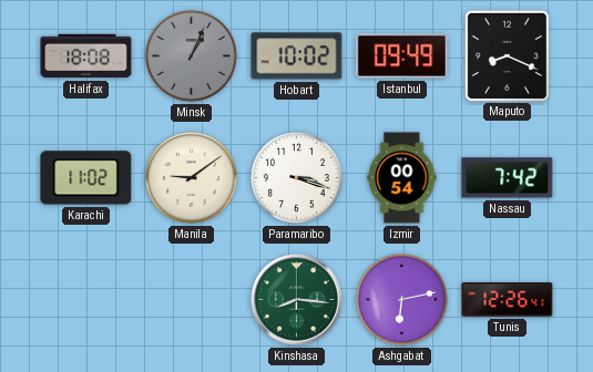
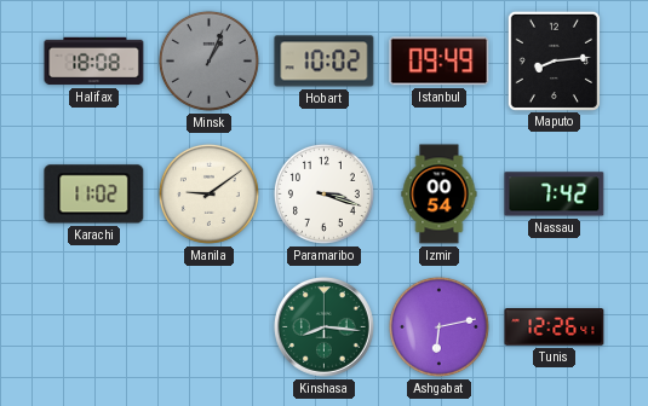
Maputo: 8:19 -> 8:14 (554, 60)
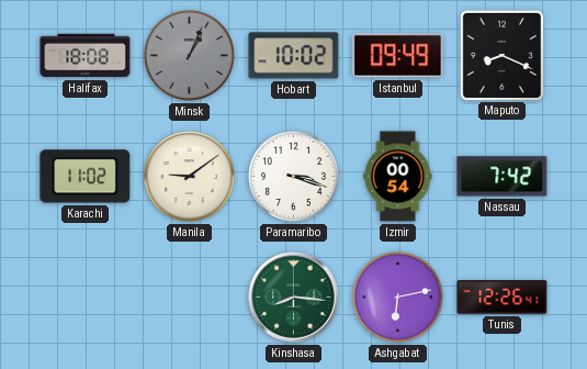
Maputo: 8:14 -> 8:19 (501, 55)
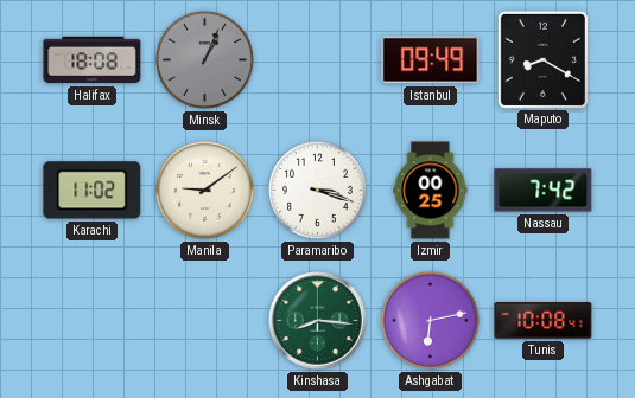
Hobart: 10:02 -> none (294, 56)
Maputo: 8:19 -> 8:20 (542, 59)
Izmir: 00:54 -> 00:25 (431, 191)
Tunis: 12:26 -> 10:08 (544, 321)
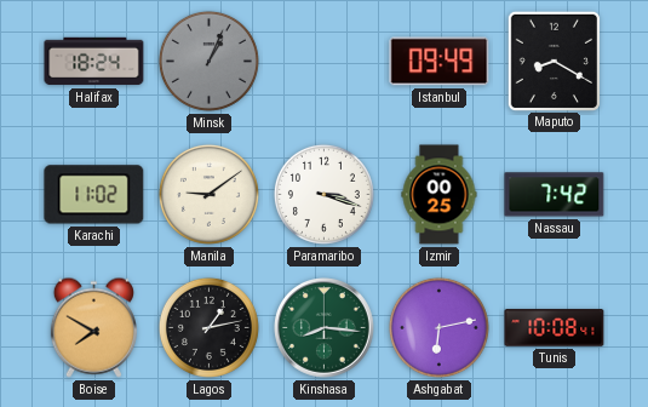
Halifax: 18:08 -> 18:24 (94, 62)
Boise: none -> 7:50 (93, 327)
Lagos: none -> 1:13 (208, 327)
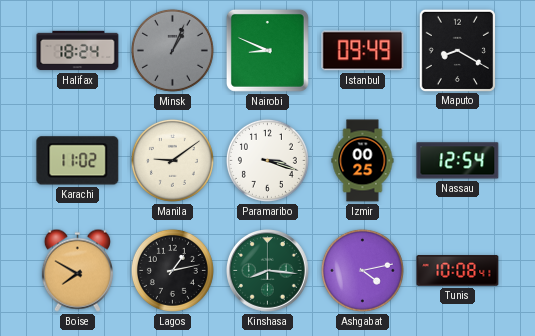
Nairobi: none -> 8:49 (267, 50)
Nassau: 7:42 -> 12:54 (458, 161)
Ashgabat: 6:13 -> 4:13 (362, 270)
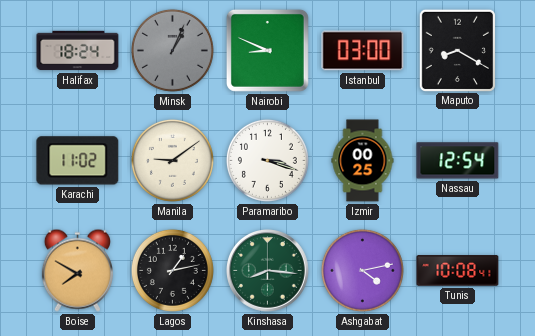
Istanbul: 09:49 -> 03:00 (363, 51)
